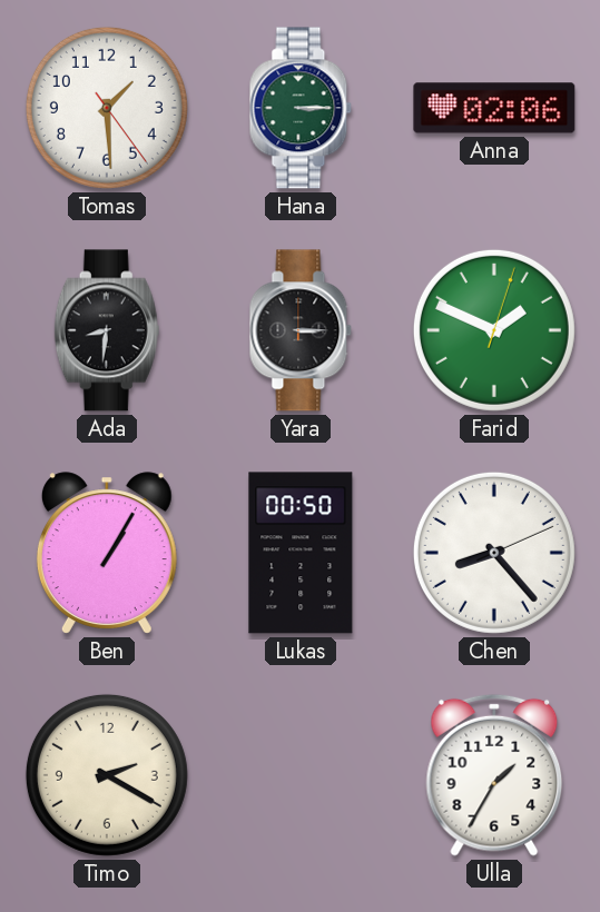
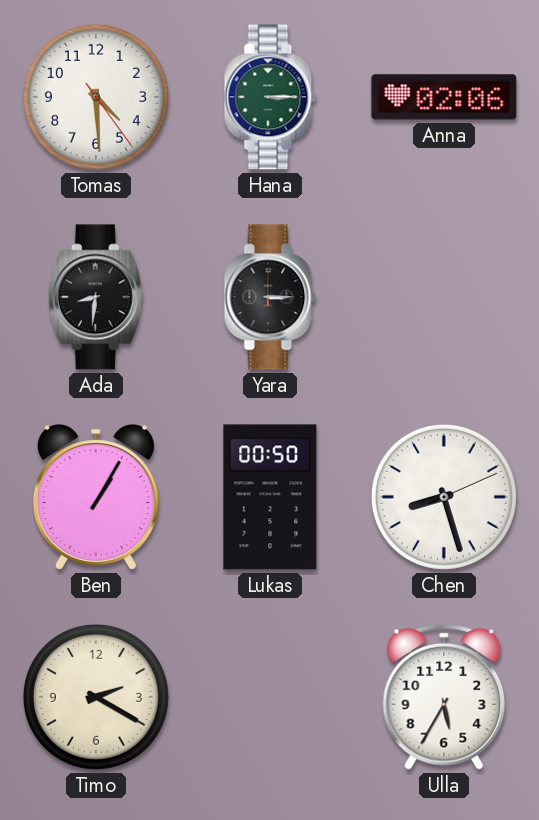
Tomas: 1:29 -> 4:29 (96, 97)
Farid: 1:49 -> none (494, 330)
Chen: 8:23 -> 8:27 (444, 497)
Ulla: 1:35 -> 5:35 (444, 697)
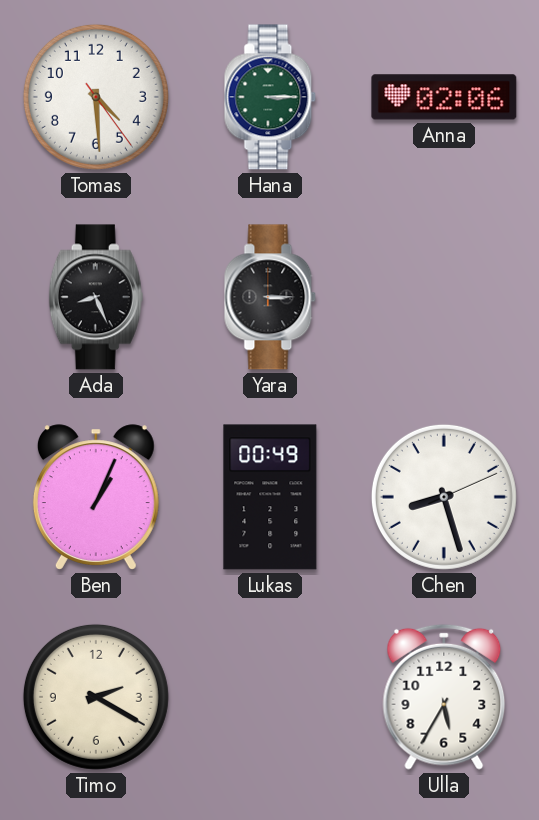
Ada: 8:31 -> 8:26 (96, 297)
Ben: 1:05 -> 1:04 (96, 497)
Lukas: 00:50 -> 00:49 (270, 497)
